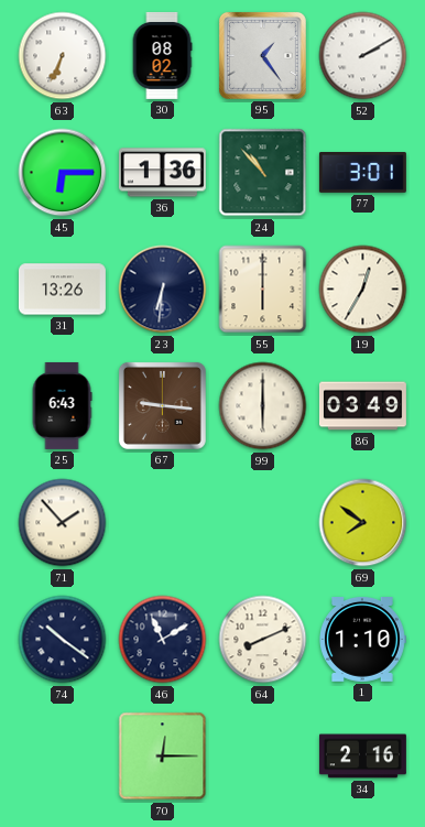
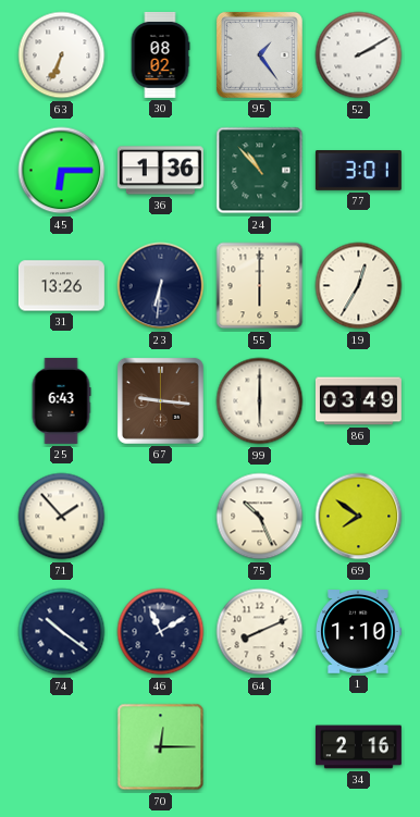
75: none -> 10:26 (260, 517)
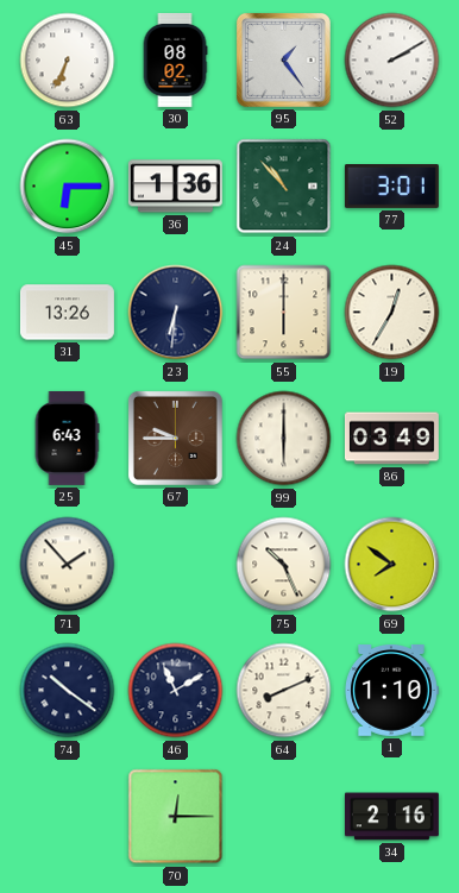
67: 9:16 -> 9:45 (175, 438)
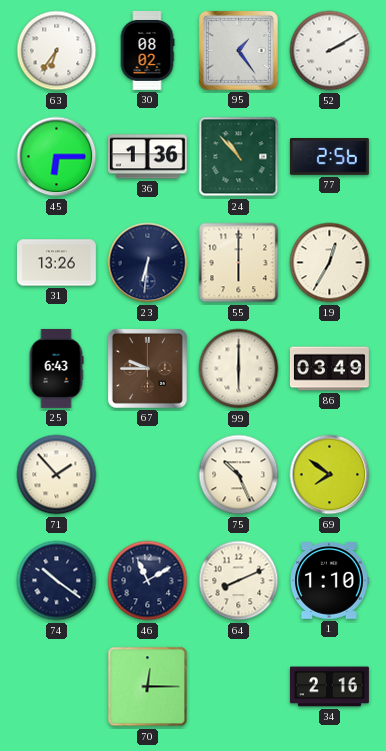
63: 6:34 -> 6:36 (57, 51)
77: 3:01 -> 2:56 (329, 157)
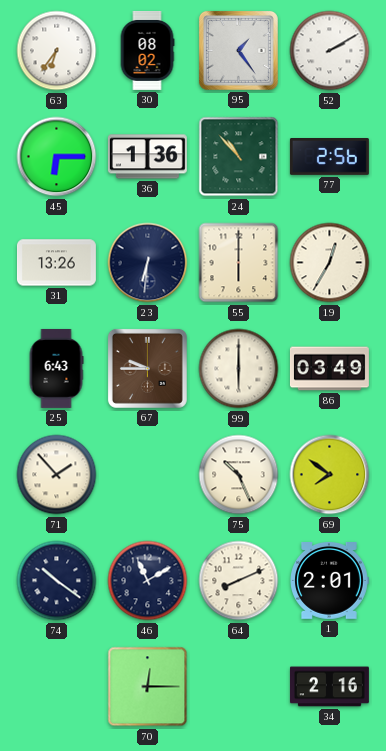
1: 1:10 -> 2:01 (330, 581)
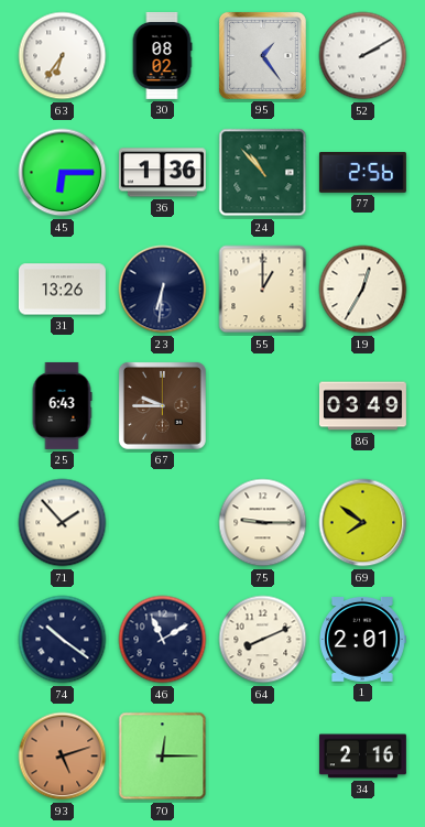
55: 6:00 -> 1:00 (263, 290)
99: 6:00 -> none (239, 369)
75: 10:26 -> 9:15 (263, 523)
93: none -> 5:12 (63, 757)
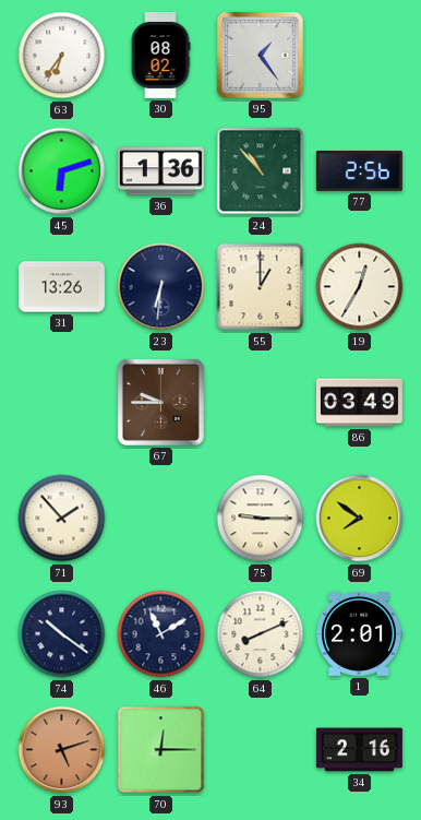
52: 2:10 -> none (363, 56)
45: 6:15 -> 6:12 (62, 171)
25: 6:43 -> none (62, 405)
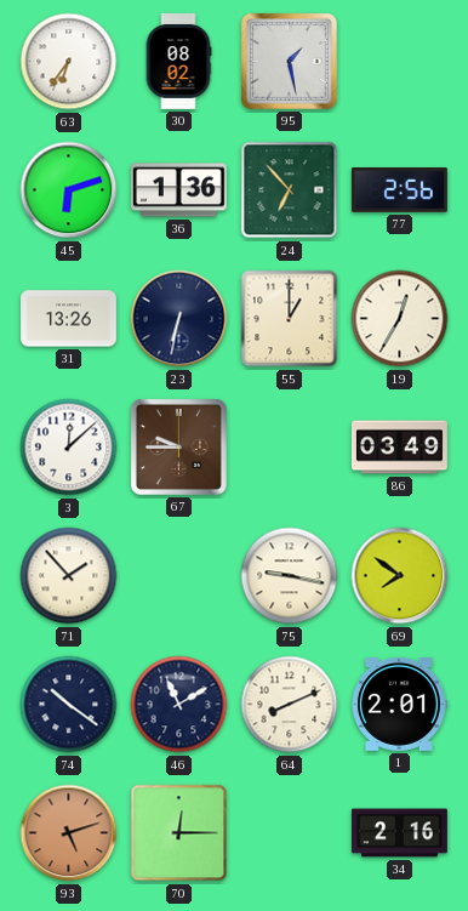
95: 1:24 -> 1:28 (289, 61)
24: 10:53 -> 6:53 (290, 190)
23: 6:31 -> 6:32 (179, 319)
3: none -> 12:08 (69, 448)
75: 9:15 -> 9:17 (290, 576)
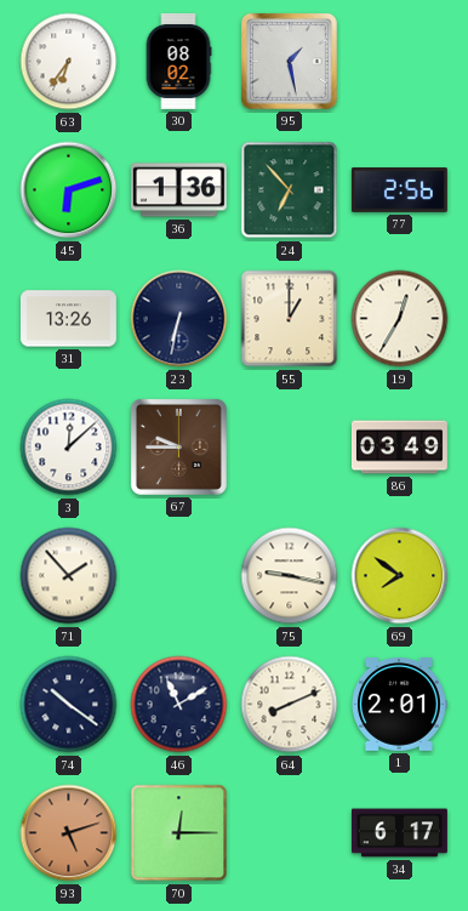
34: 2:16 -> 6:17 (399, 833)
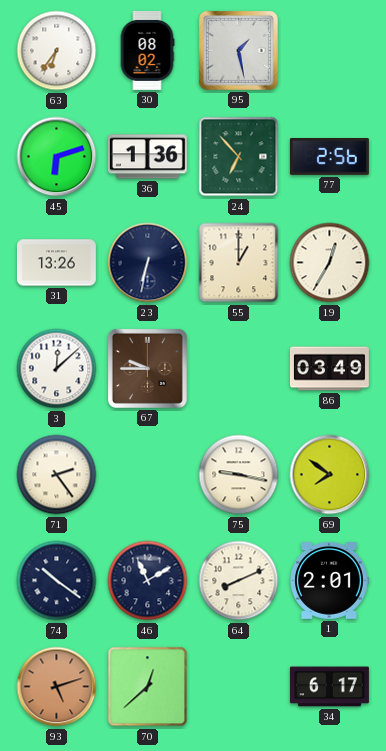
71: 1:53 -> 2:24 (57, 475)
70: 12:15 -> 12:38 (148, 687)
